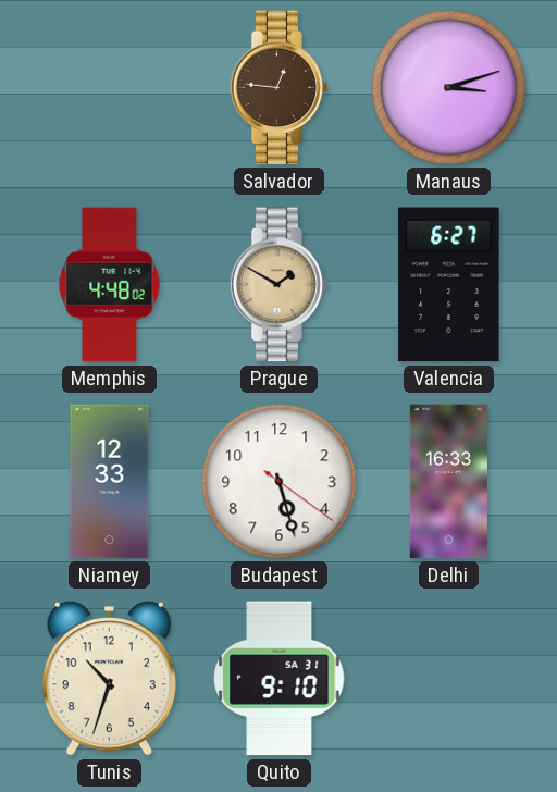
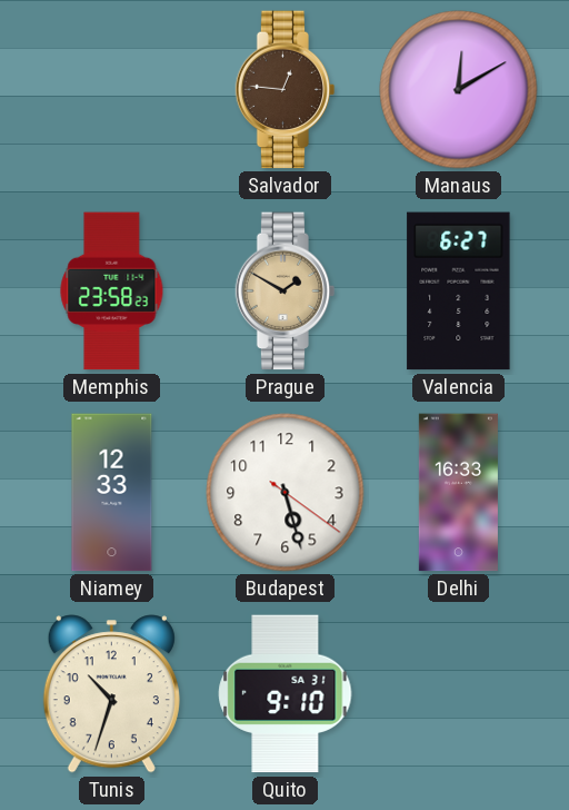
Manaus: 3:12 -> 12:10 (459, 90)
Memphis: 4:48 -> 23:58 (112, 292)
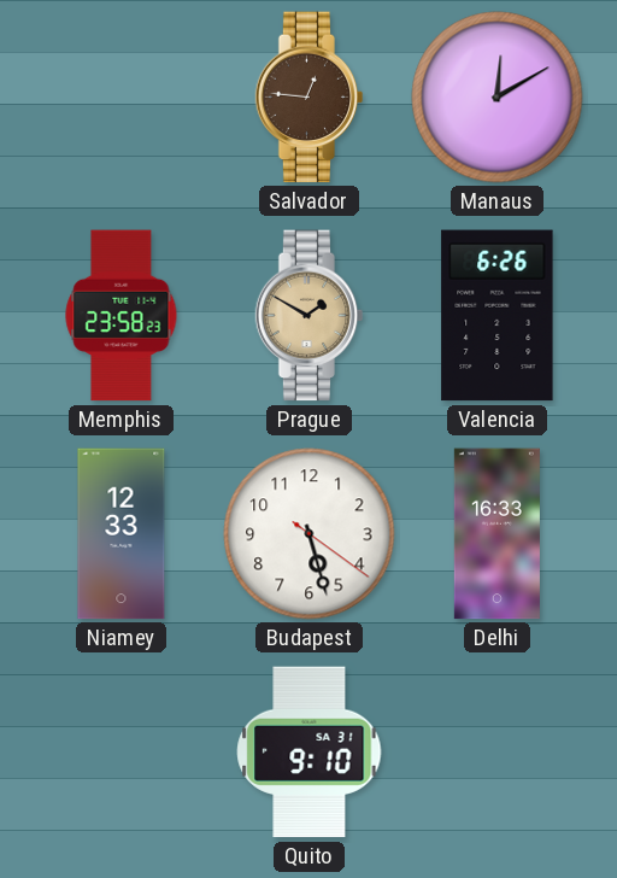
Valencia: 6:27 -> 6:26 (498, 316)
Tunis: 10:33 -> none (111, 694)
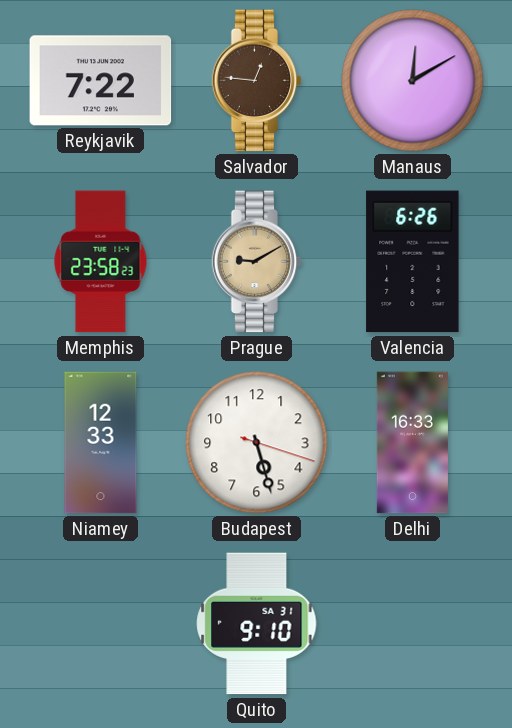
Reykjavik: none -> 7:22 (101, 81)
Prague: 1:50 -> 9:10 (257, 262)
Budapest: 5:27:21 -> 5:27:18 (257, 443)
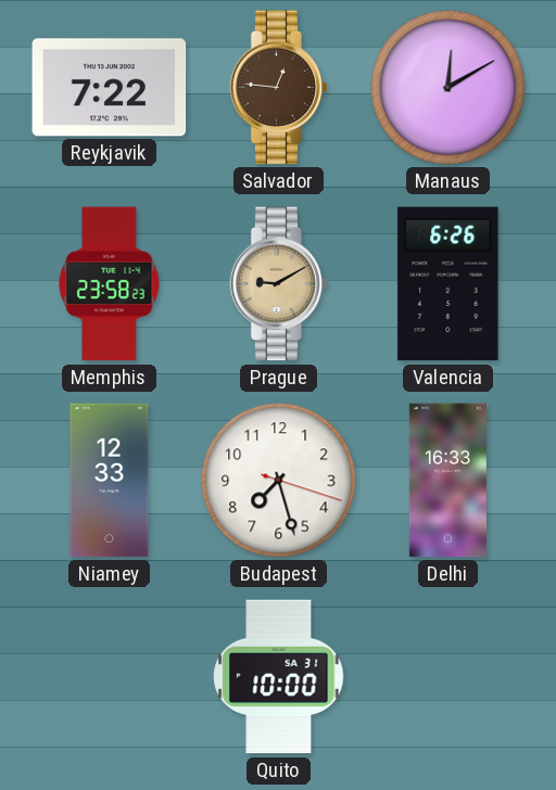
Budapest: 5:27 -> 7:27 (279, 481)
Quito: 9:10 -> 10:00 (279, 677)
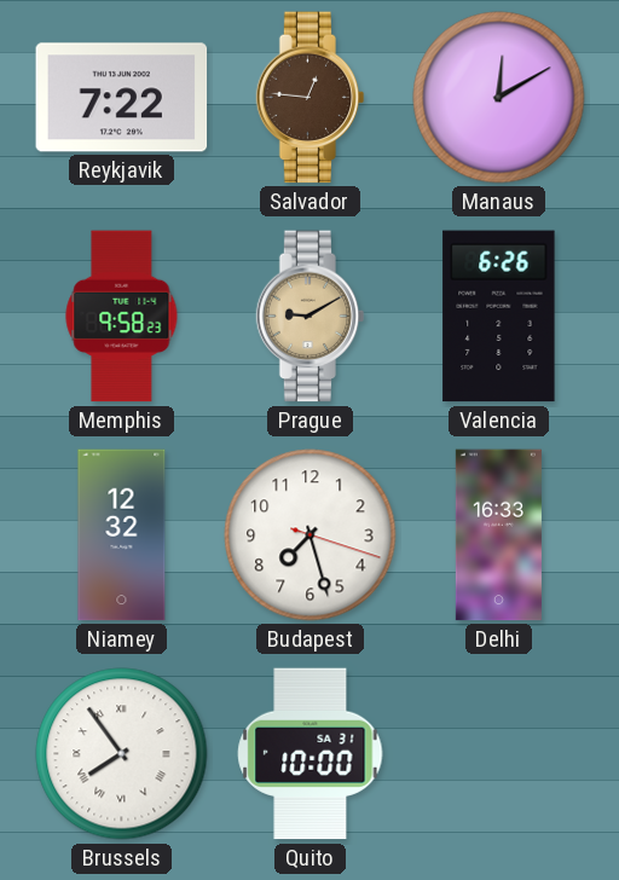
Memphis: 23:58 -> 9:58 (122, 317)
Niamey: 12:33 -> 12:32 (122, 535)
Brussels: none -> 7:54 (122, 754)
